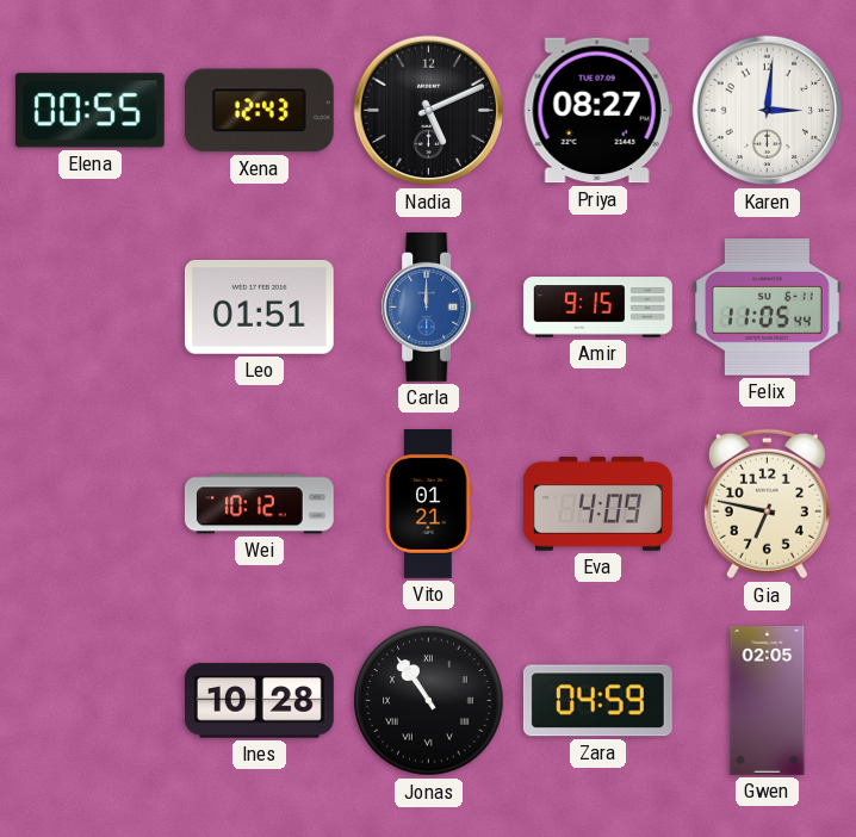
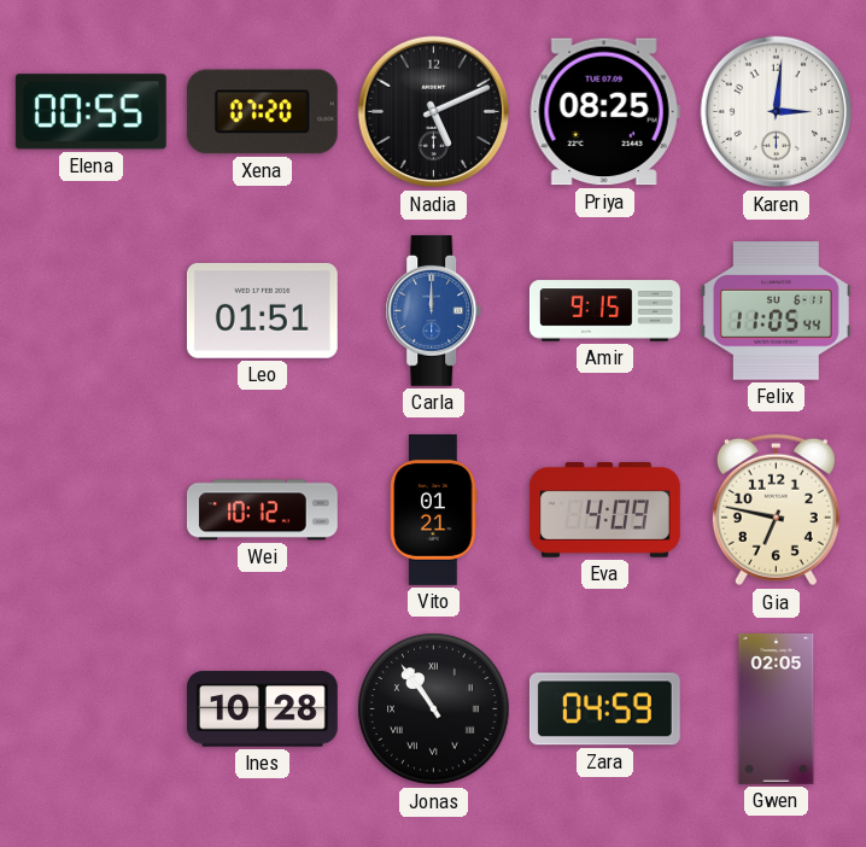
Xena: 12:43 -> 07:20 (262, 112)
Priya: 08:27 -> 08:25 (604, 112)
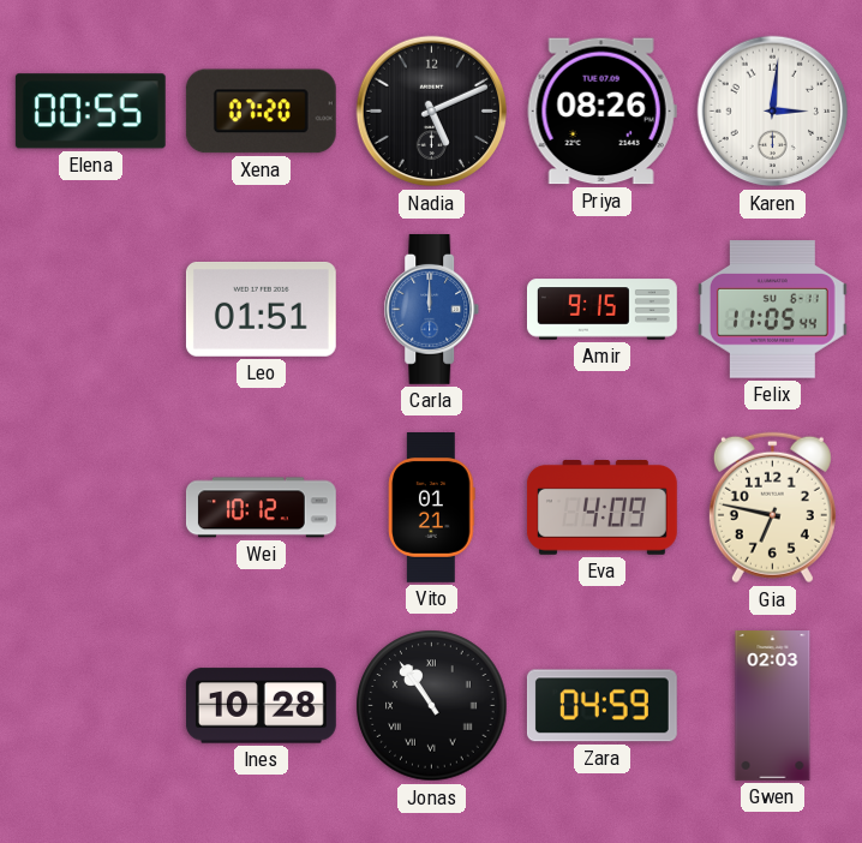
Priya: 08:25 -> 08:26 (601, 112)
Gwen: 02:05 -> 02:03 (773, 706)
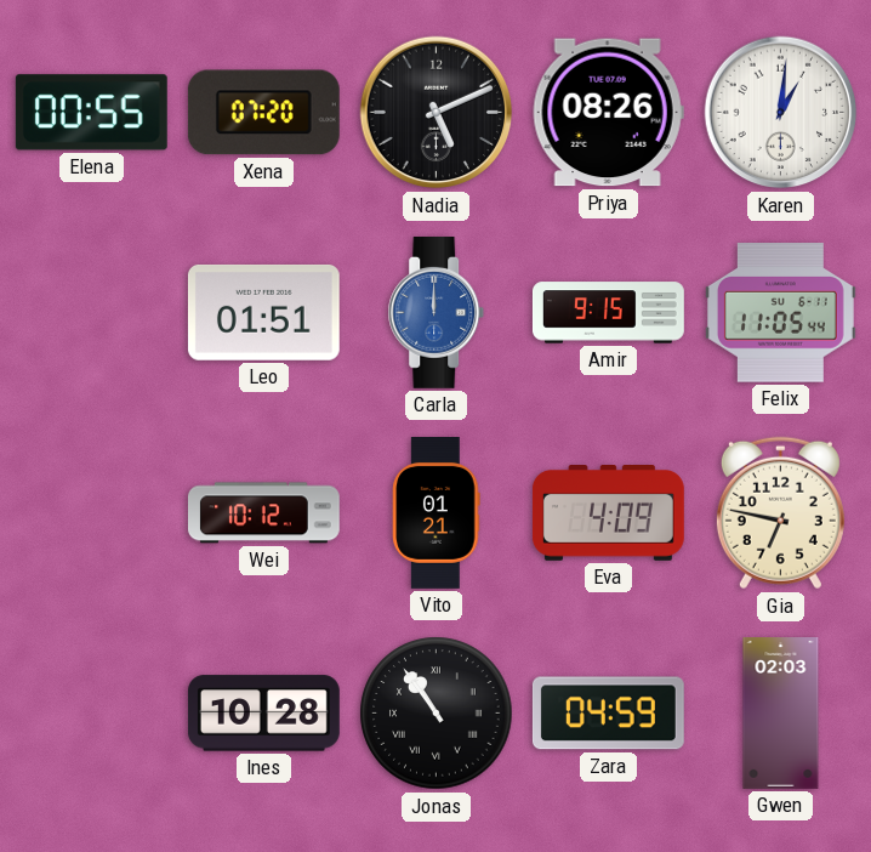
Karen: 3:01 -> 1:01 (781, 113)
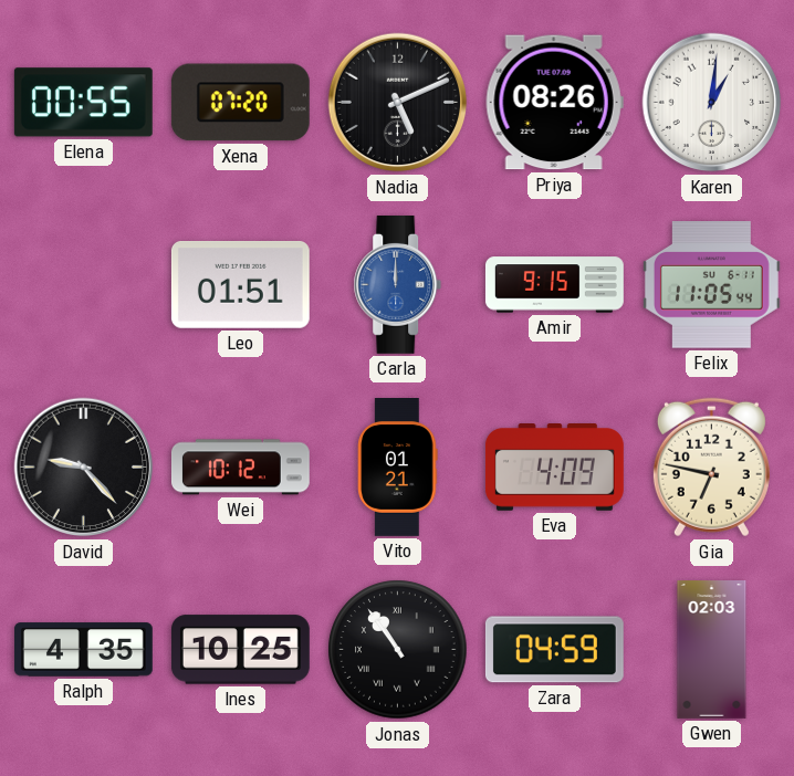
David: none -> 9:23 (84, 468)
Ralph: none -> 4:35 (83, 650)
Ines: 10:28 -> 10:25 (240, 650)
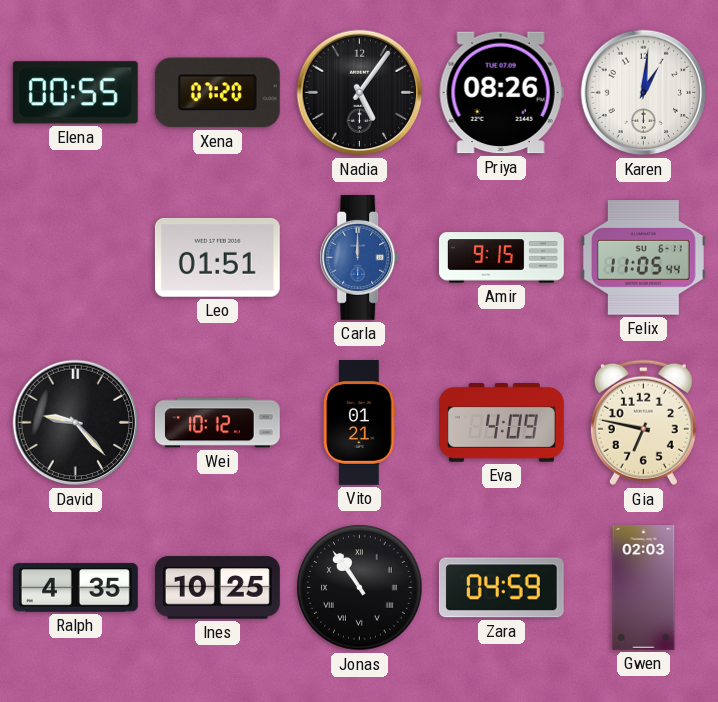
Nadia: 5:11 -> 5:06 (360, 93)
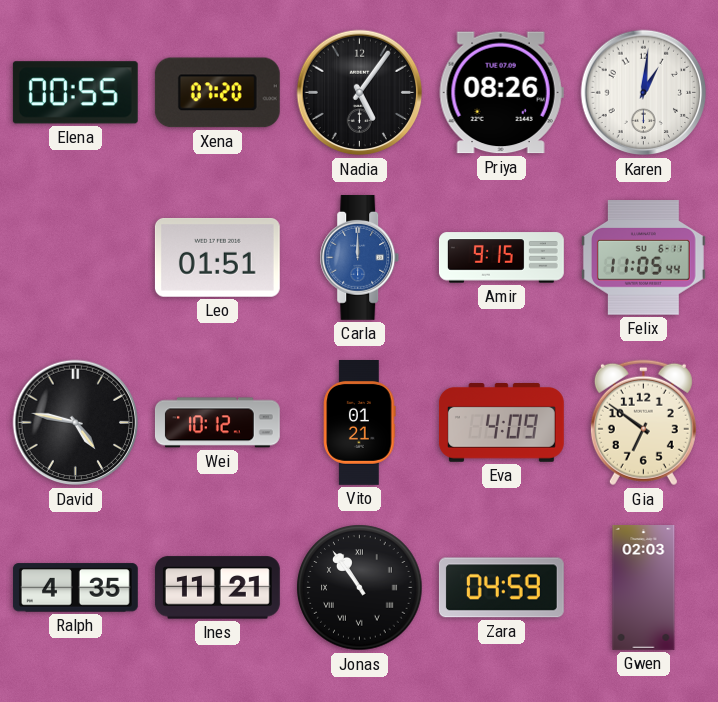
David: 9:23 -> 4:47 (76, 423)
Gia: 6:47 -> 6:51 (643, 423)
Ines: 10:25 -> 11:21 (217, 588)
